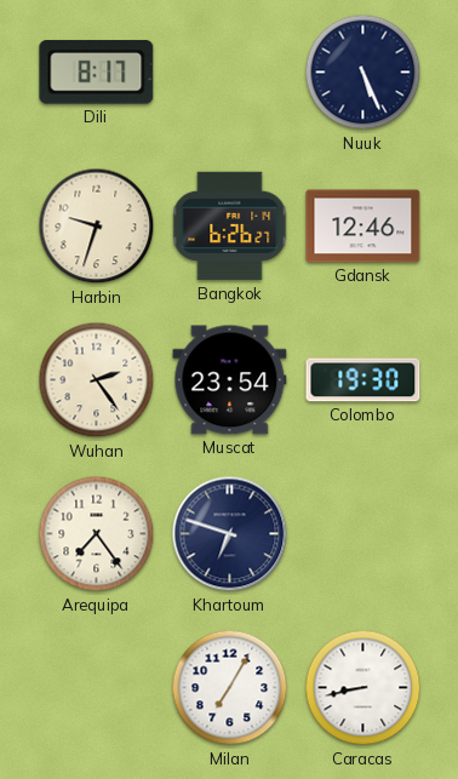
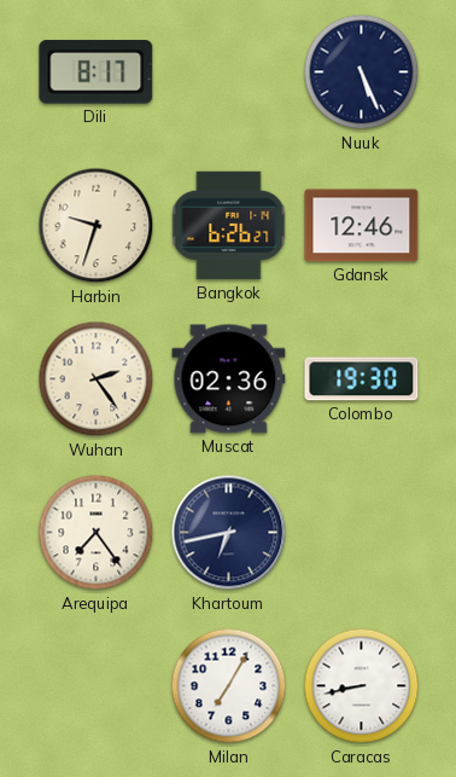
Muscat: 23:54 -> 02:36 (229, 379)
Khartoum: 6:48 -> 6:43 (229, 533)
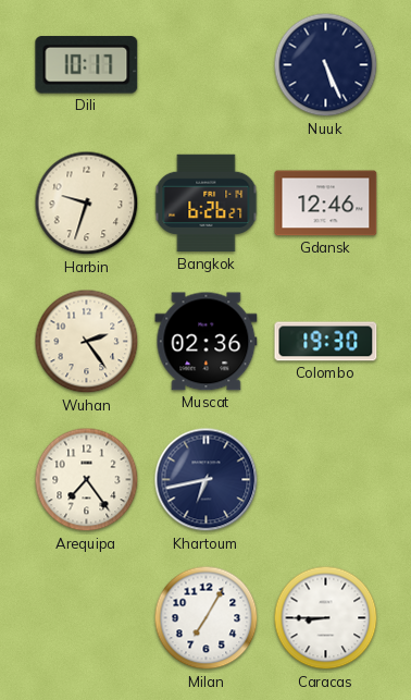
Dili: 8:17 -> 10:17 (87, 65)
Caracas: 8:43 -> 8:45 (326, 618)
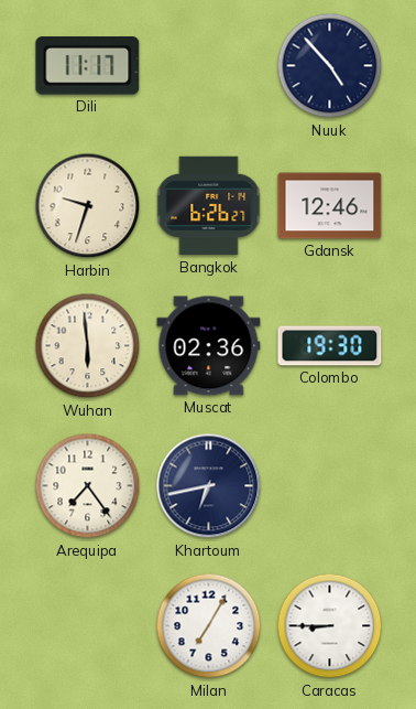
Dili: 10:17 -> 11:17 (88, 66)
Nuuk: 5:26 -> 4:53 (330, 66)
Wuhan: 2:24 -> 5:59 (88, 346)
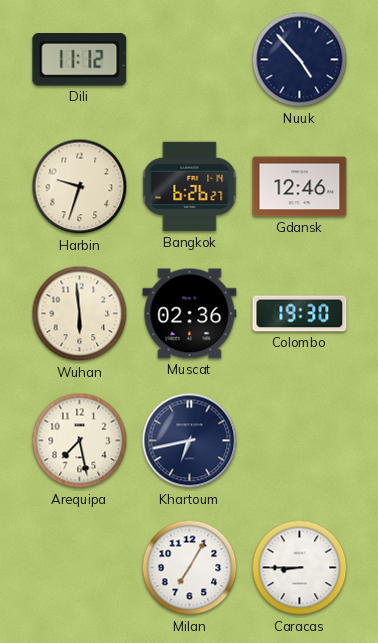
Dili: 11:17 -> 11:12 (80, 60)
Arequipa: 7:24 -> 7:28 (80, 441)
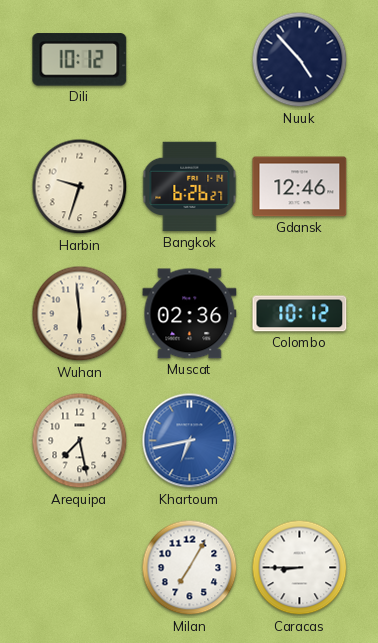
Dili: 11:12 -> 10:12 (80, 60)
Colombo: 19:30 -> 10:12 (300, 314)
Khartoum dial: navy -> blue (190, 441)
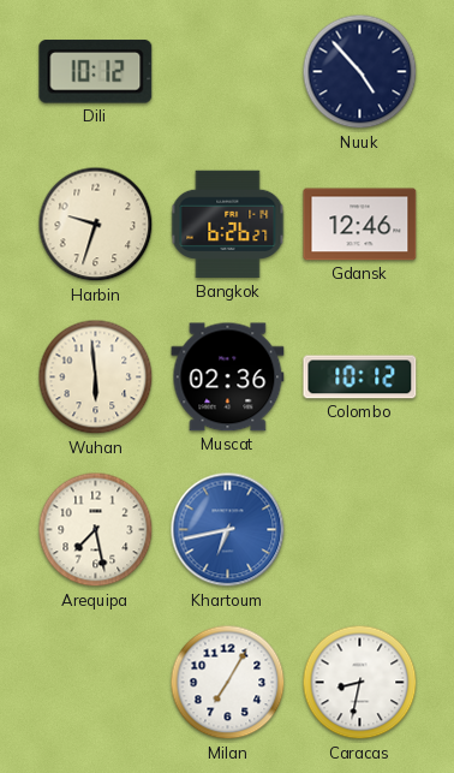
Caracas: 8:45 -> 8:32 (360, 683)
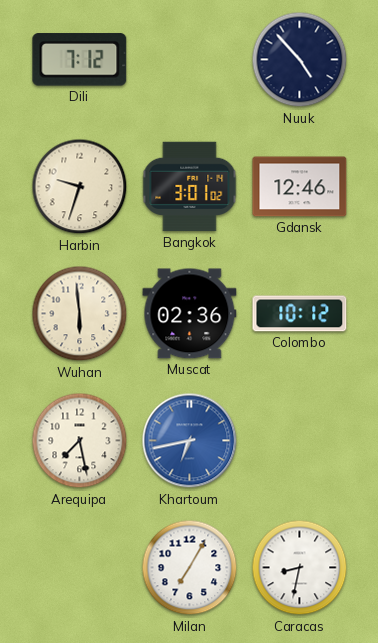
Dili: 10:12 -> 7:12 (80, 60)
Bangkok: 6:26 -> 3:01 (190, 187)
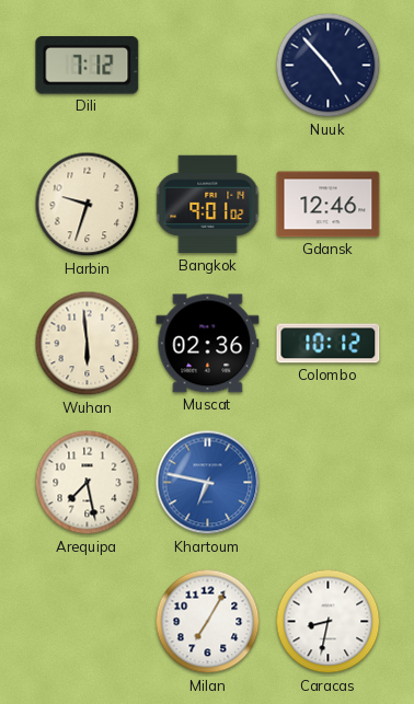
Bangkok: 3:01 -> 9:01 (208, 205)
Khartoum: 6:43 -> 6:47 (208, 483)
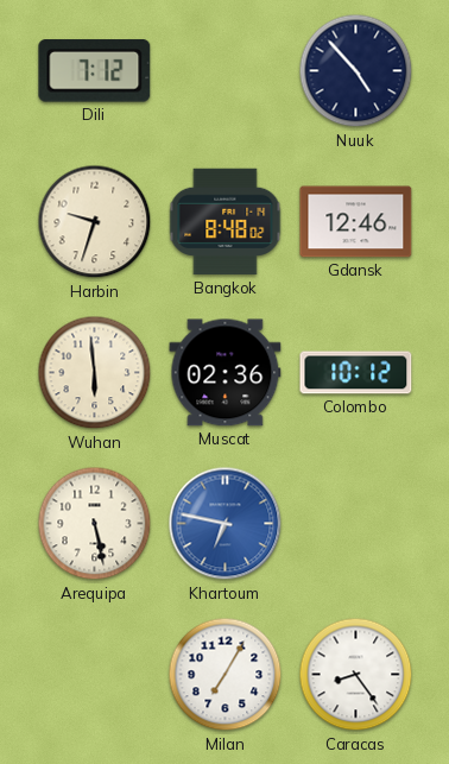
Bangkok: 9:01 -> 8:48 (226, 222)
Arequipa: 7:28 -> 5:28 (95, 524)
Caracas: 8:32 -> 8:24 (356, 675)
